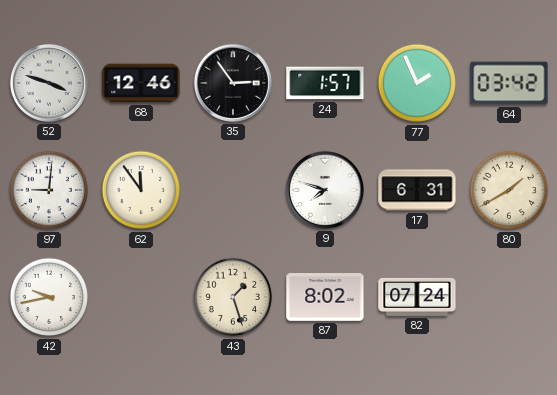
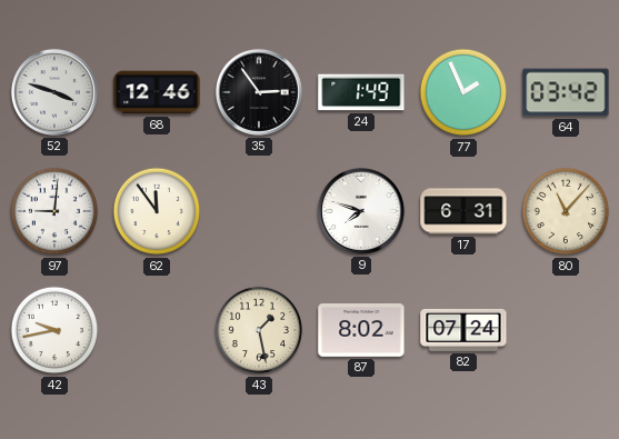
24: 1:57 -> 1:49 (361, 92)
80: 1:40 -> 11:07 (566, 211)
43: 1:27 -> 1:28 (259, 330)
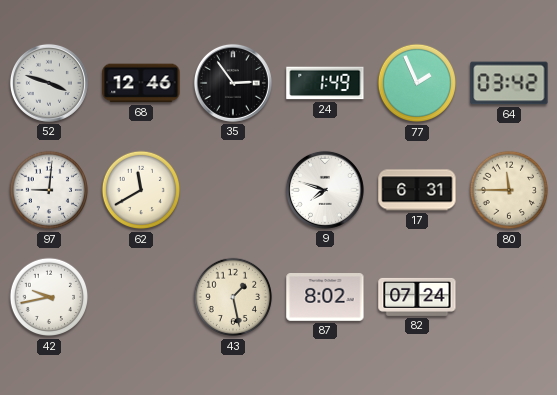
62: 11:54 -> 11:40 (141, 190)
80: 11:07 -> 11:45 (509, 190)
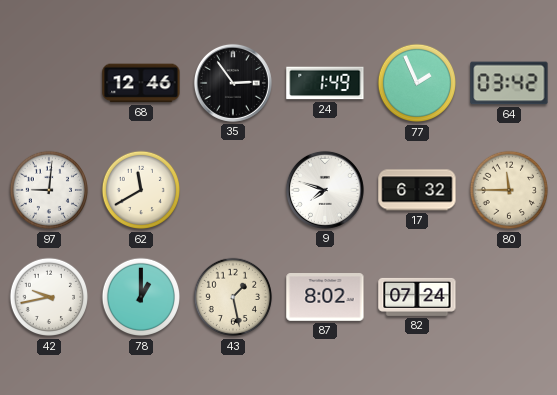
52: 3:48 -> none (49, 83)
17: 6:31 -> 6:32 (417, 190)
78: none -> 1:00 (141, 297)
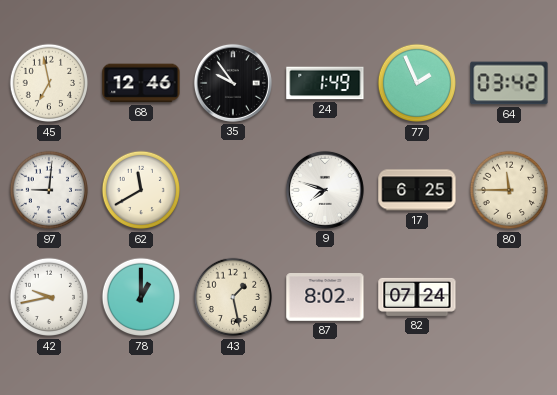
45: none -> 6:58 (49, 83)
35: 2:54 -> 9:54 (233, 83)
17: 6:32 -> 6:25 (417, 190)
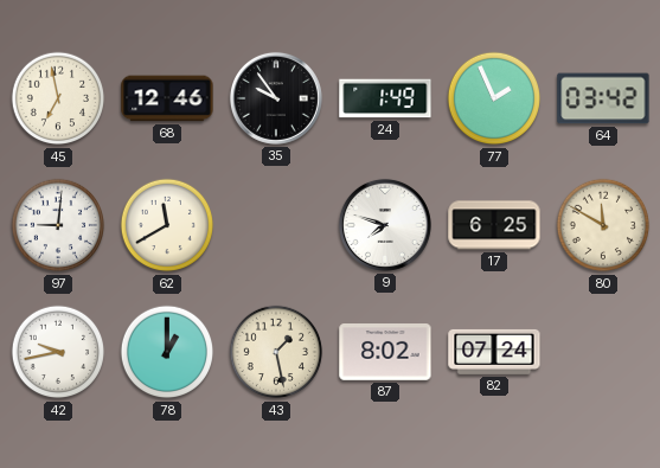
80: 11:45 -> 11:50 (603, 225)
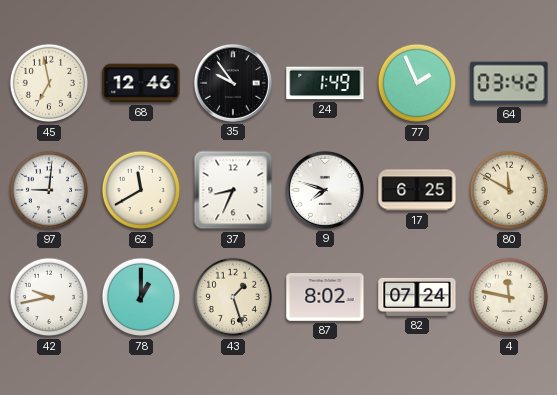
37: none -> 8:34 (233, 190)
43: 1:28 -> 1:27 (233, 297)
4: none -> 11:47 (509, 297)
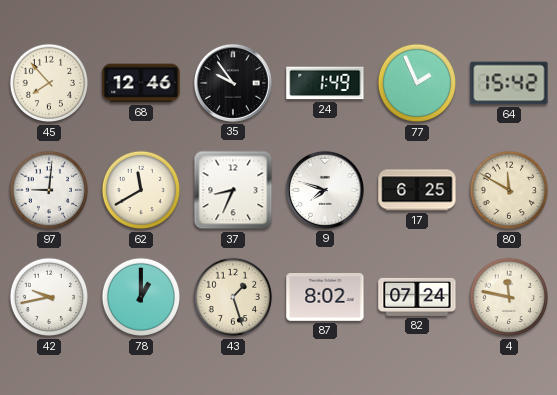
45: 6:58 -> 7:53 (49, 83)
64: 03:42 -> 15:42 (509, 83)
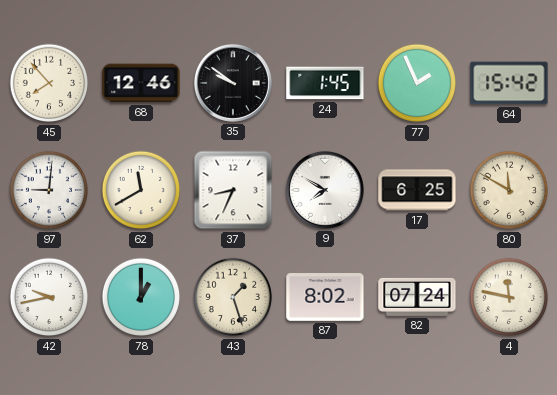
35: 9:54 -> 9:51 (233, 83)
24: 1:49 -> 1:45 (325, 83)
9: 7:48 -> 7:50 (325, 190)
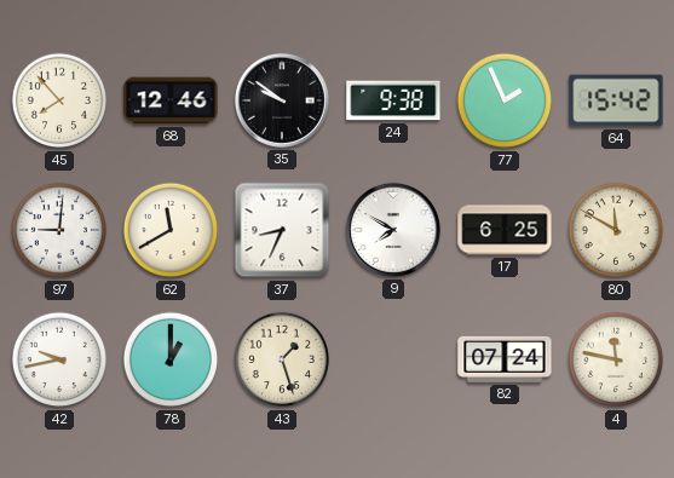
24: 1:45 -> 9:38 (393, 100)
87: 8:02 -> none (325, 298)
